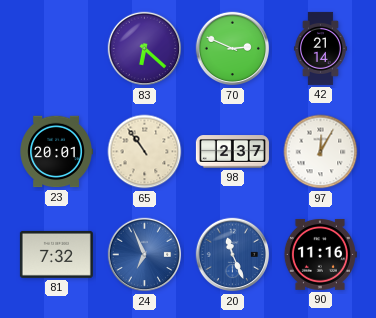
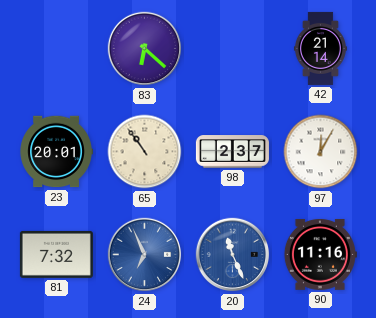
70: 2:49 -> none (233, 49)
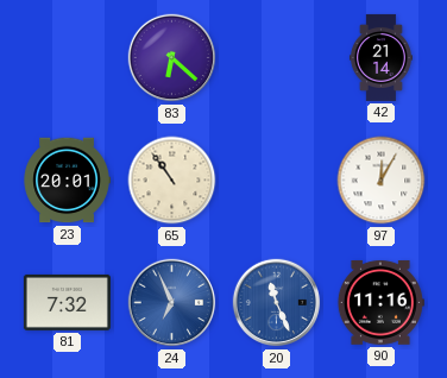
98: 2:37 -> none (232, 152)
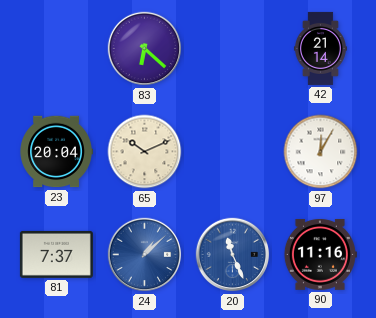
23: 20:01 -> 20:04 (56, 152)
65: 10:54 -> 10:11 (145, 152)
81: 7:32 -> 7:37 (56, 254)
24: 6:56 -> 1:08 (145, 255)
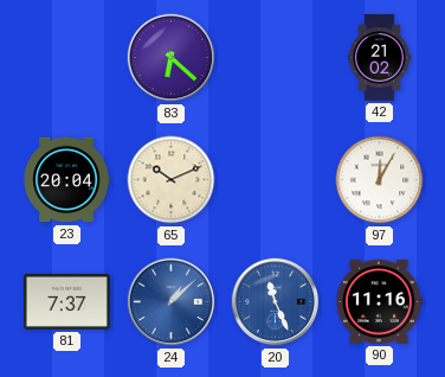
42: 21:14 -> 21:02 (379, 57)
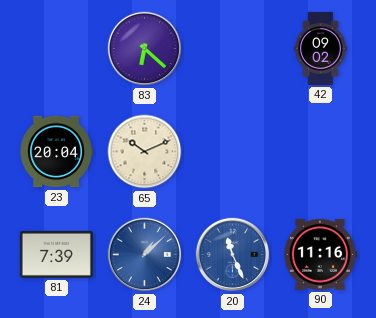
42: 21:02 -> 09:02 (320, 48)
97: 12:05 -> none (380, 180)
81: 7:37 -> 7:39 (56, 254)
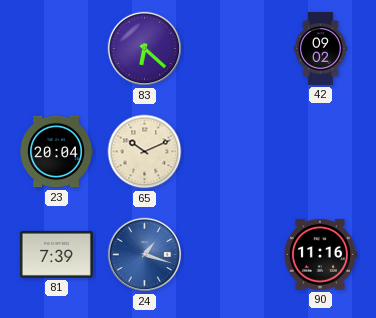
24: 1:08 -> 1:18 (145, 255)
20: 11:26 -> none (233, 255)
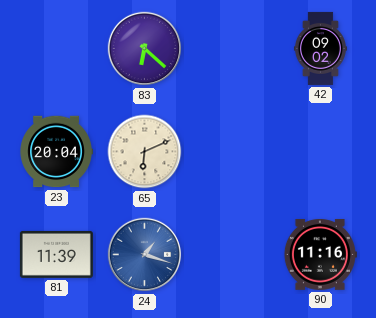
65: 10:11 -> 6:11 (145, 152)
81: 7:39 -> 11:39 (56, 254)
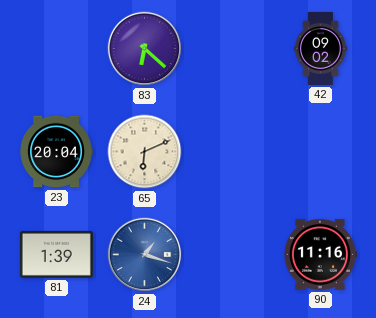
81: 11:39 -> 1:39 (56, 254)
